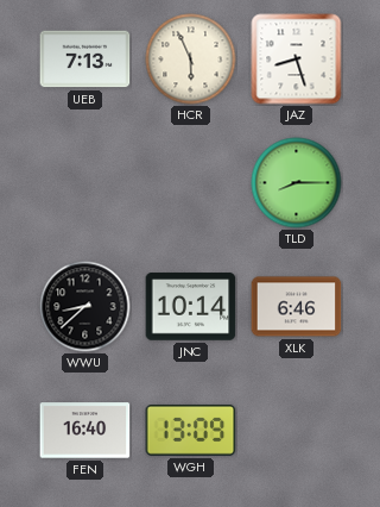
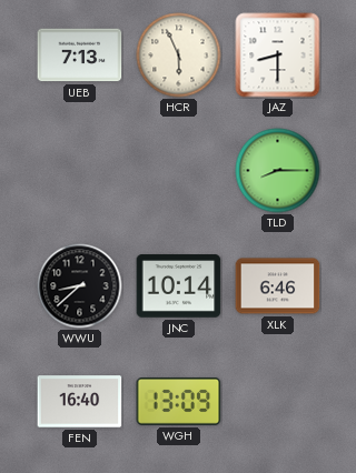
JAZ: 8:27 -> 8:30 (278, 56)
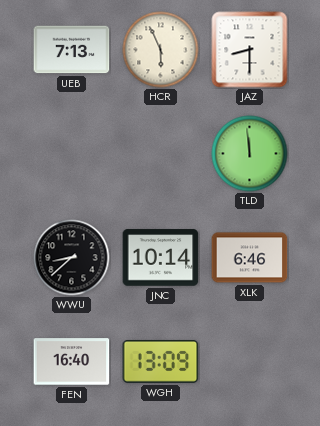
TLD: 8:15 -> 11:59 (250, 154)
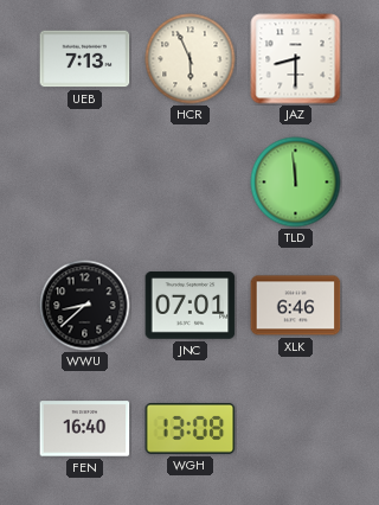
JNC: 10:14 -> 07:01 (191, 306)
WGH: 13:09 -> 13:08 (191, 428)
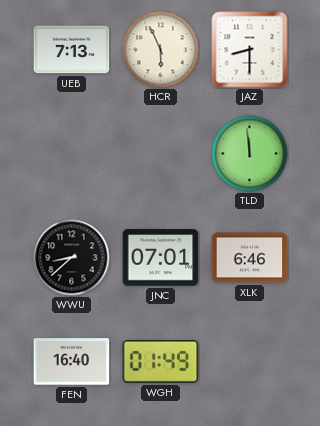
WGH: 13:08 -> 01:49 (161, 361)
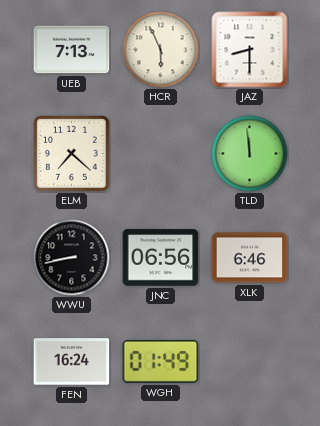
ELM: none -> 7:22 (72, 154)
WWU: 8:38 -> 8:43 (72, 258)
JNC: 07:01 -> 06:56 (161, 258)
FEN: 16:40 -> 16:24 (72, 362)
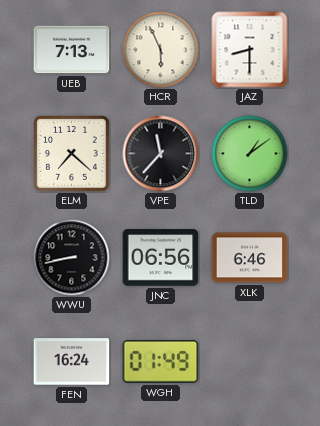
VPE: none -> 11:37 (161, 154)
TLD: 11:59 -> 1:09 (250, 154)
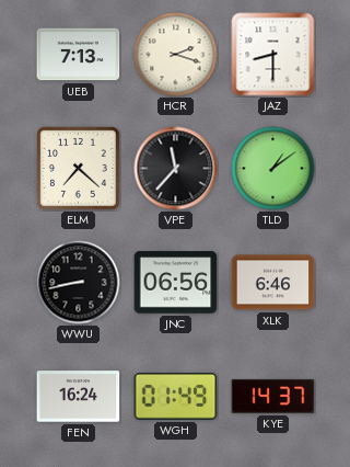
HCR: 5:56 -> 2:18 (176, 55)
KYE: none -> 14:37 (273, 396)
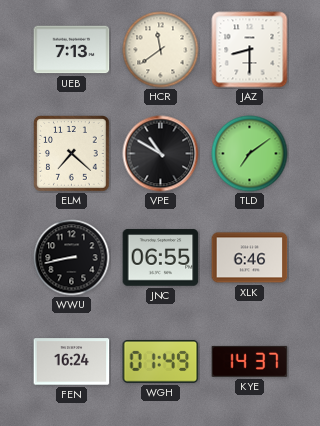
HCR: 2:18 -> 11:39 (161, 50)
VPE: 11:37 -> 10:50 (161, 154)
TLD: 1:09 -> 7:09 (250, 154)
JNC: 06:56 -> 06:55 (161, 258)
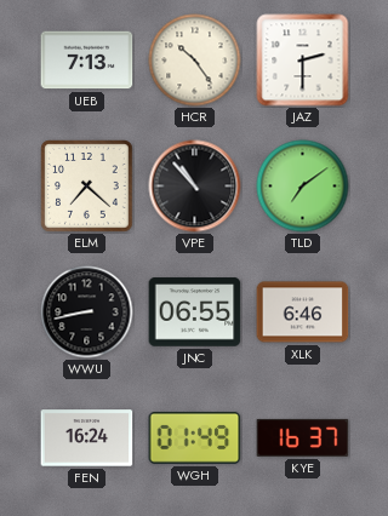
HCR: 11:39 -> 10:24 (195, 61)
JAZ: 8:30 -> 2:30 (303, 61)
VPE: 10:50 -> 10:53 (195, 187)
KYE: 14:37 -> 16:37 (303, 437)
